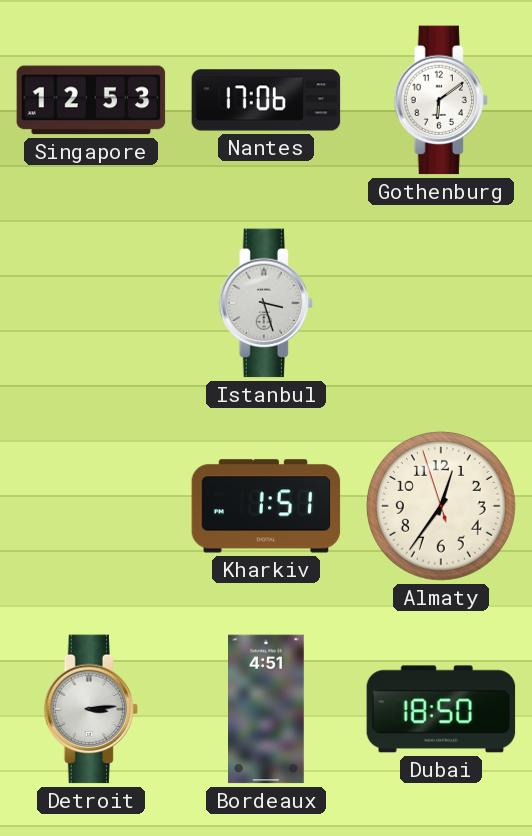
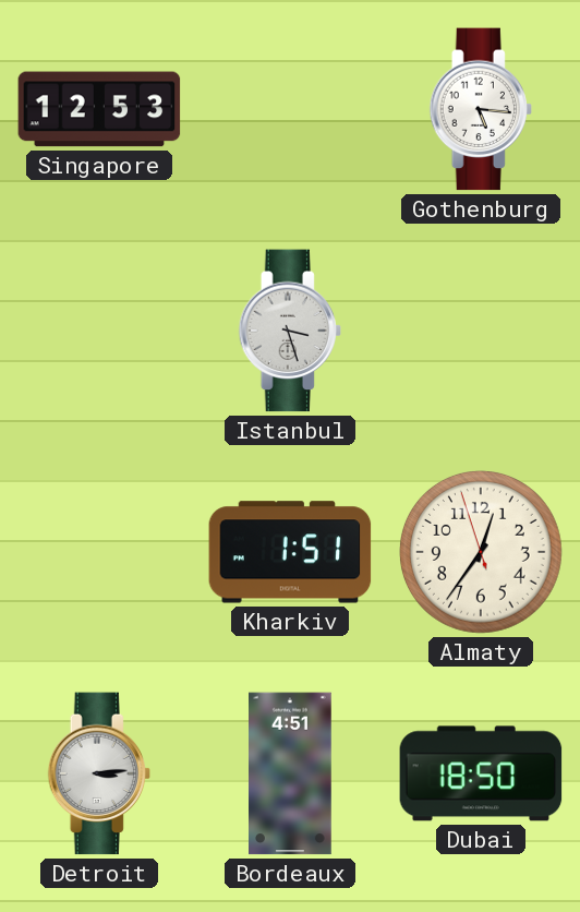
Nantes: 17:06 -> none (266, 100)
Gothenburg: 6:09 -> 5:16 (481, 109)
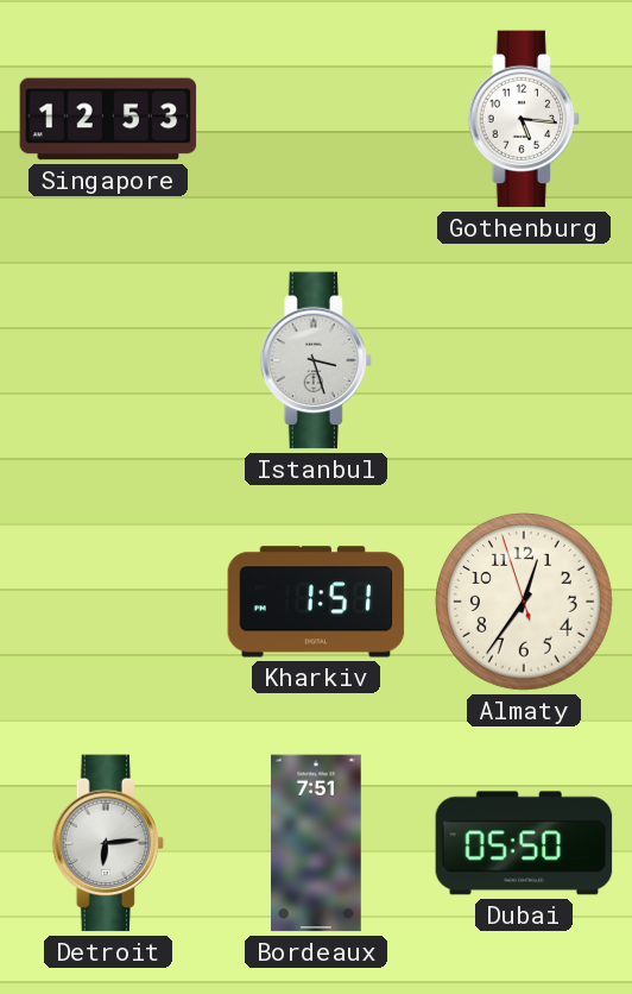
Detroit: 3:14 -> 6:14 (108, 843)
Bordeaux: 4:51 -> 7:51 (317, 843)
Dubai: 18:50 -> 05:50 (524, 843)
